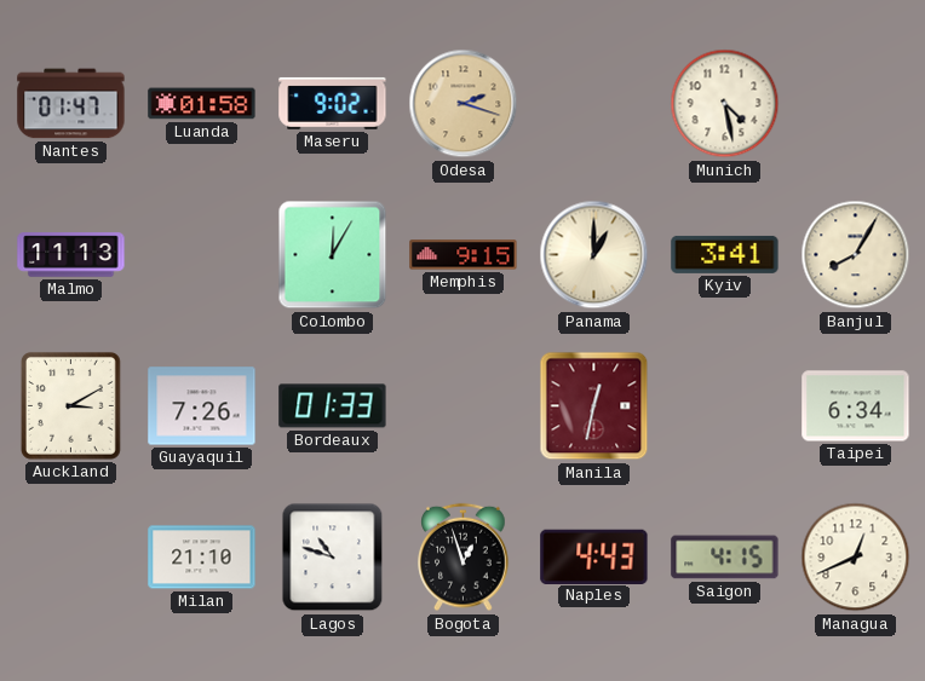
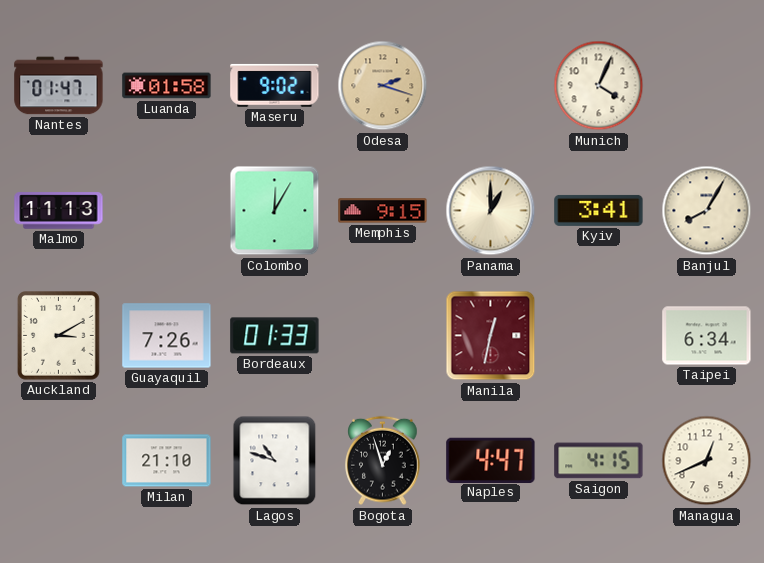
Munich: 4:28 -> 4:04 (599, 86)
Naples: 4:43 -> 4:47 (491, 460)
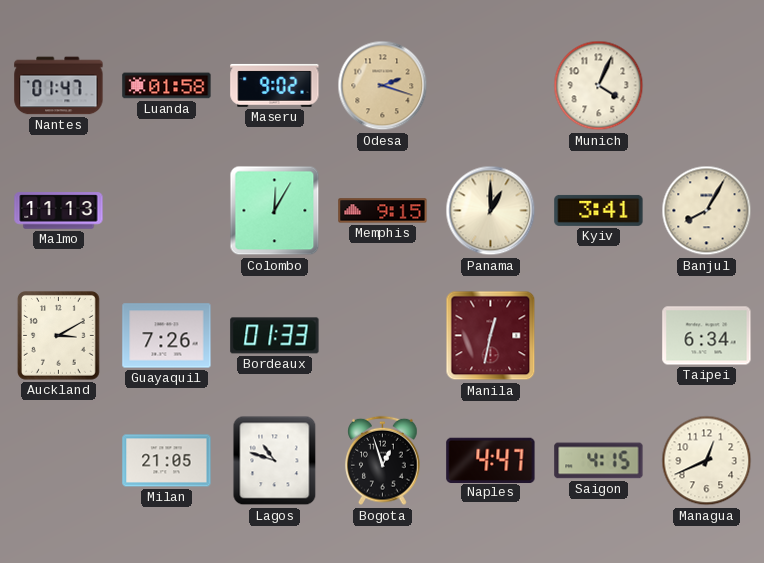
Milan: 21:10 -> 21:05 (167, 461)
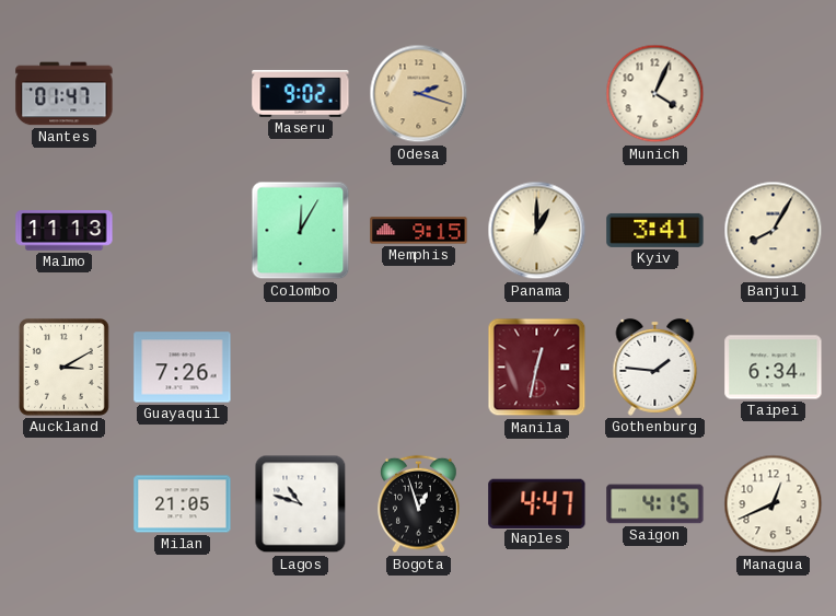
Luanda: 01:58 -> none (167, 86)
Bordeaux: 01:33 -> none (275, 336)
Gothenburg: none -> 1:46 (655, 367)
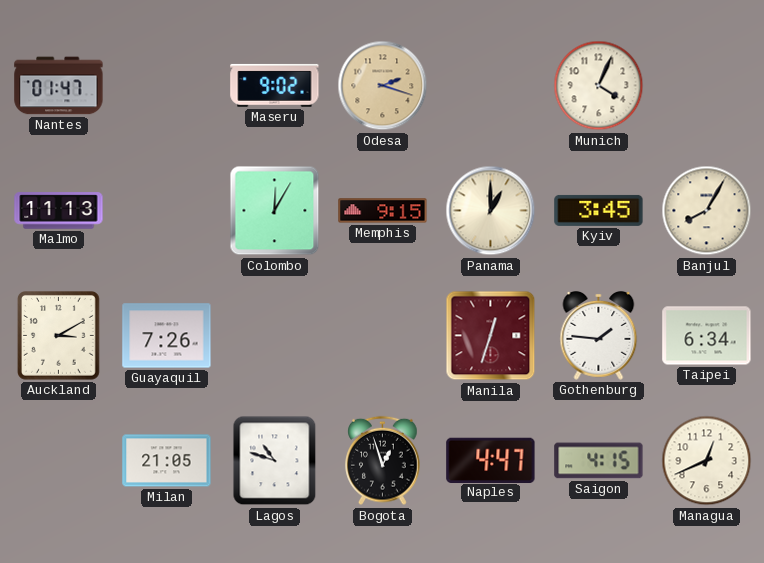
Kyiv: 3:41 -> 3:45 (599, 210)
Manila: 12:32 -> 12:33 (491, 336)
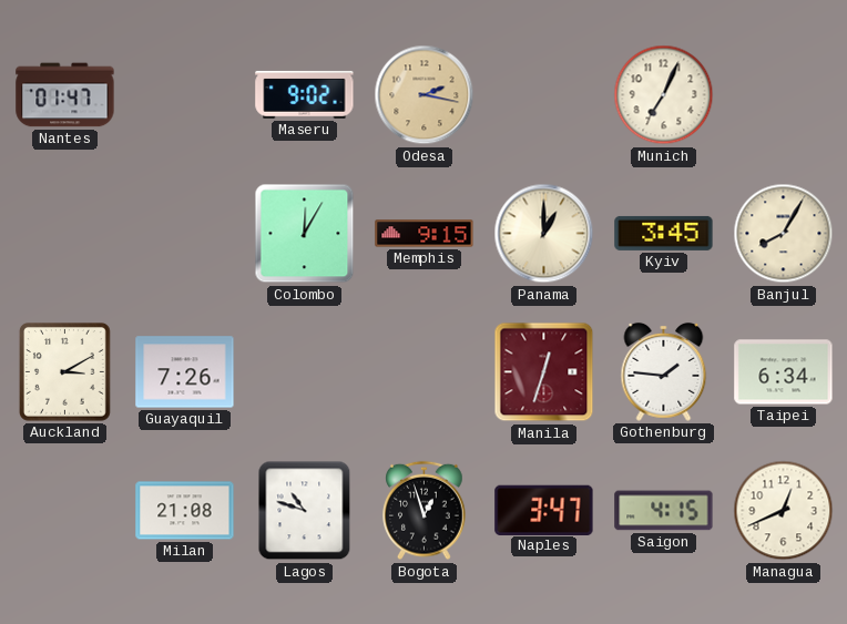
Odesa: 2:18 -> 2:17 (425, 95)
Munich: 4:04 -> 7:04 (664, 95)
Malmo: 11:13 -> none (59, 211)
Milan: 21:05 -> 21:08 (185, 511)
Naples: 4:47 -> 3:47 (544, 510)
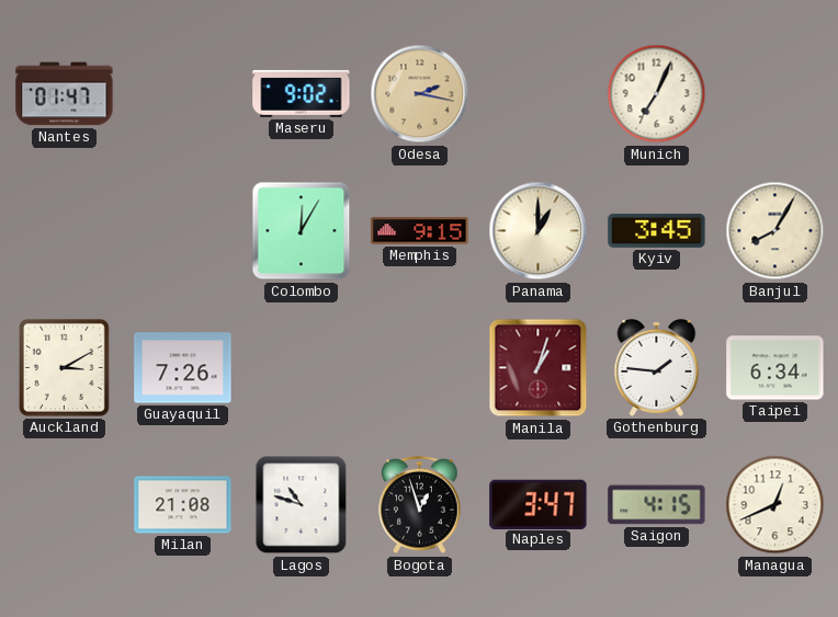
Manila: 12:33 -> 1:03 (539, 368)
